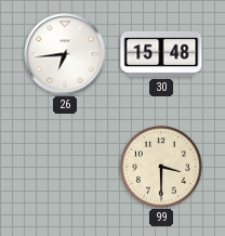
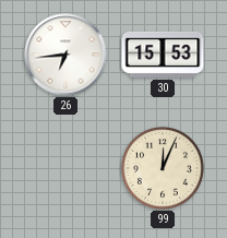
30: 15:48 -> 15:53 (163, 55)
99: 3:30 -> 12:04 (163, 168)
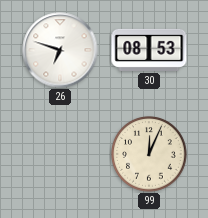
26: 6:44 -> 6:48 (60, 50)
30: 15:53 -> 08:53 (149, 50)
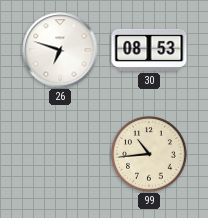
99: 12:04 -> 10:44 (149, 154)
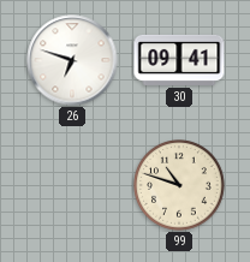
30: 08:53 -> 09:41 (179, 60)
99: 10:44 -> 10:48 (179, 185)
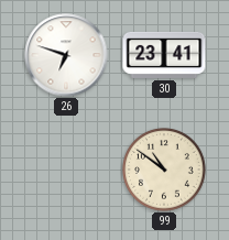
30: 09:41 -> 23:41 (164, 55)
99: 10:48 -> 10:51 (164, 170)
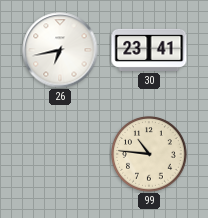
26: 6:48 -> 6:43 (60, 50)
99: 10:51 -> 10:46 (149, 154)
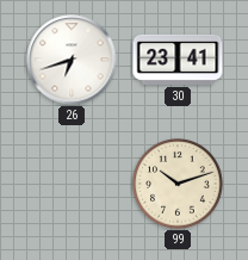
26: 6:43 -> 6:42 (72, 60)
99: 10:46 -> 10:12 (178, 184)
